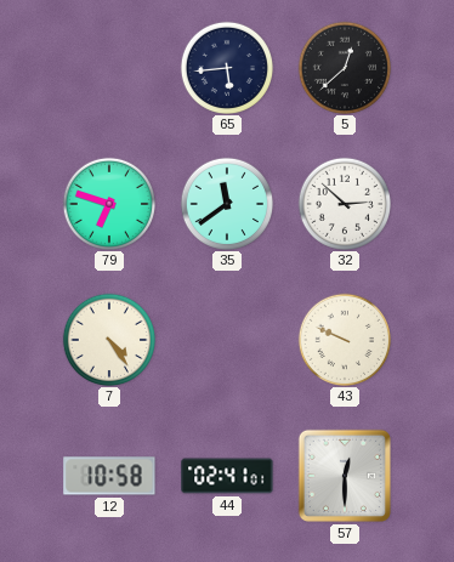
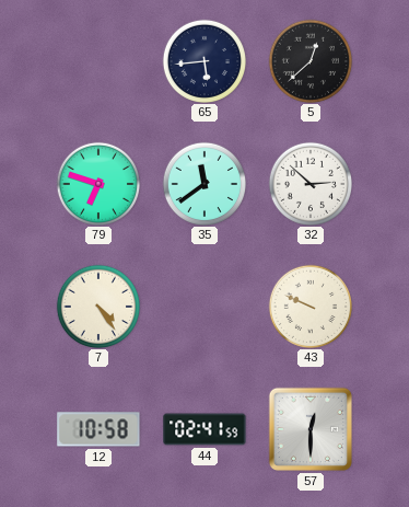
44: 02:41:01 -> 02:41:59 (204, 429)
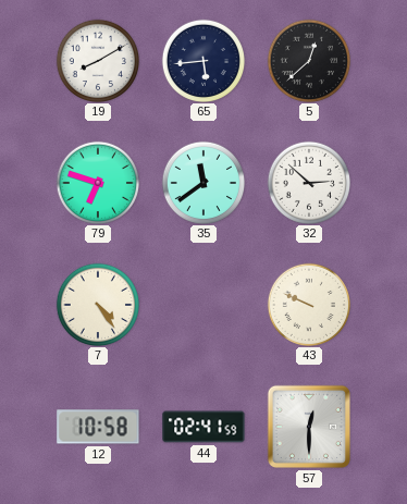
19: none -> 8:10 (97, 60)
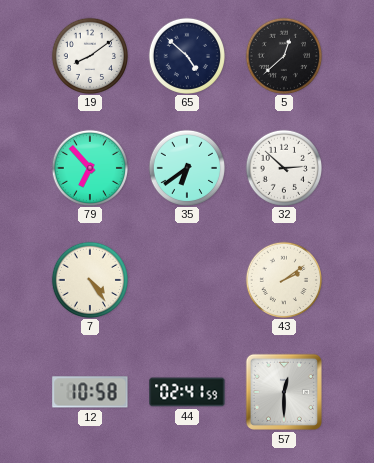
19: 8:10 -> 8:09 (89, 55)
65: 5:44 -> 4:52 (186, 55)
79: 6:48 -> 6:53 (89, 167)
35: 11:39 -> 6:39 (186, 167)
43: 9:49 -> 2:09 (283, 279)
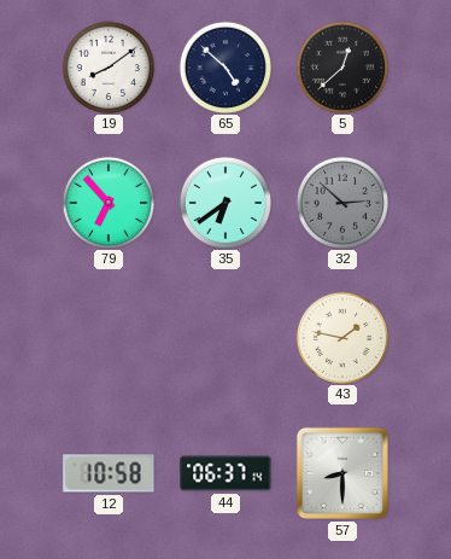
32 dial: white -> grey (341, 202)
7: 4:24 -> none (89, 279)
43: 2:09 -> 1:47 (341, 337)
44: 02:41 -> 06:37 (225, 473)
57: 12:30 -> 8:30 (342, 473)
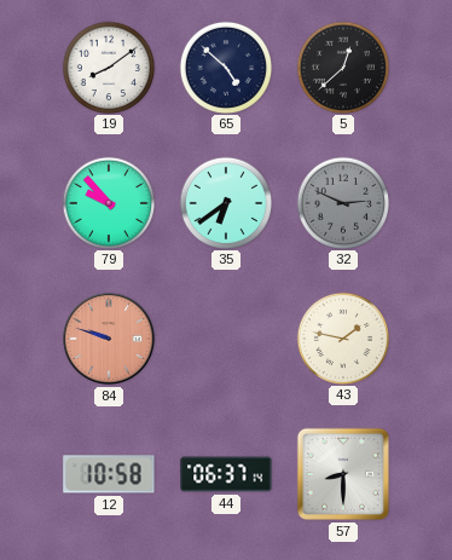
79: 6:53 -> 9:53 (108, 202)
32: 2:52 -> 2:49 (342, 202)
84: none -> 9:48 (110, 340)
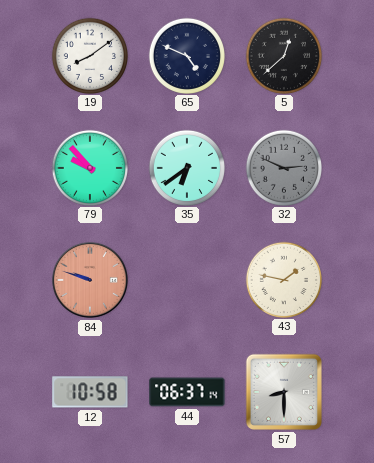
65: 4:52 -> 4:49 (186, 55)
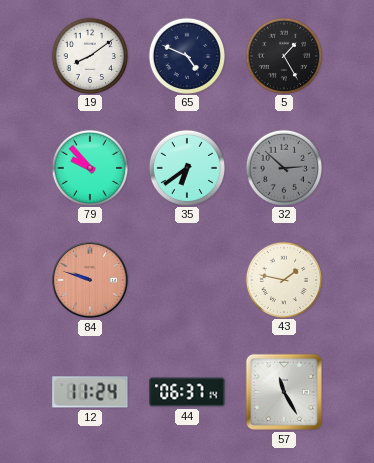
5: 12:38 -> 1:25 (283, 55)
32: 2:49 -> 2:52 (283, 167)
12: 10:58 -> 11:24 (90, 392)
57: 8:30 -> 11:25 (284, 392)
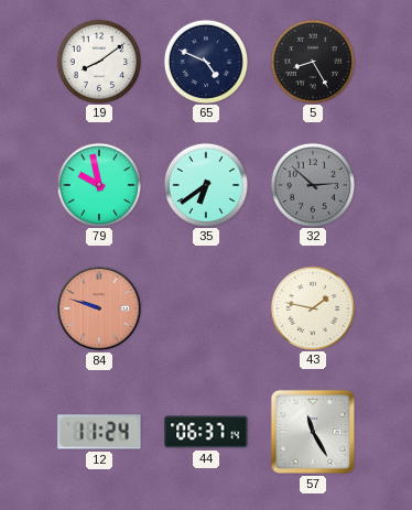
5: 1:25 -> 8:25 (312, 61)
79: 9:53 -> 9:58 (98, 184)
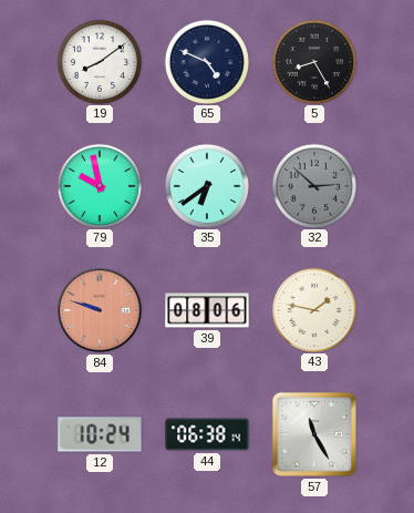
39: none -> 08:06 (207, 310)
12: 11:24 -> 10:24 (100, 434)
44: 06:37 -> 06:38 (207, 434)
